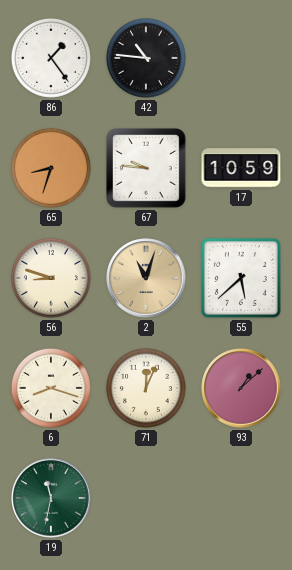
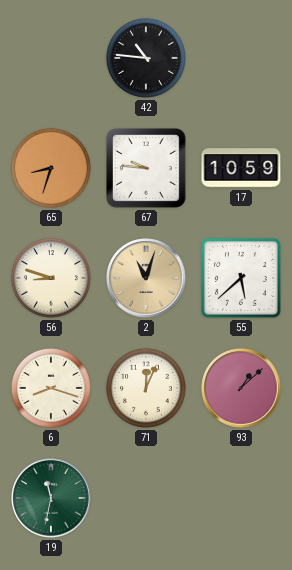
86: 1:24 -> none (51, 58)
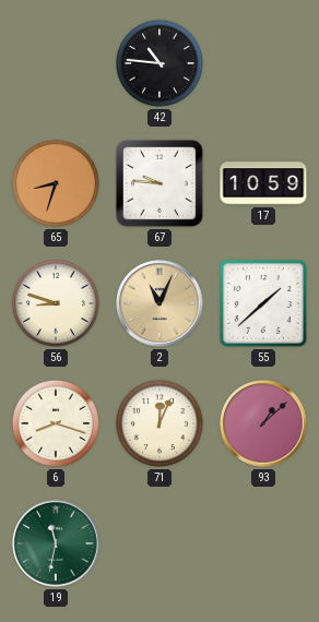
2: 11:03 -> 11:04 (159, 303)
55: 5:38 -> 1:38 (263, 303)
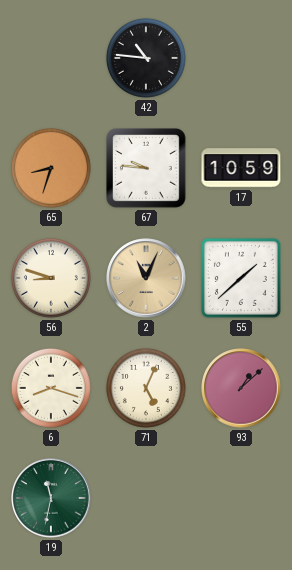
71: 12:04 -> 5:04 (146, 388)
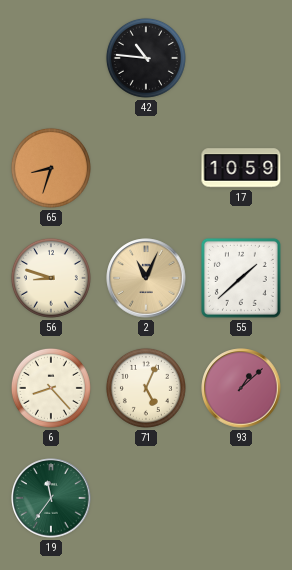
67: 9:46 -> none (147, 169)
6: 8:18 -> 8:23 (51, 388)
19: 11:32 -> 11:36 (51, 498)
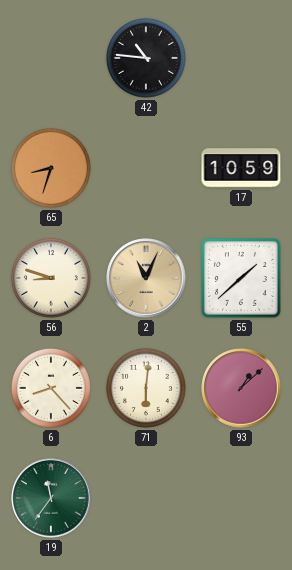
71: 5:04 -> 6:01 (146, 388)
